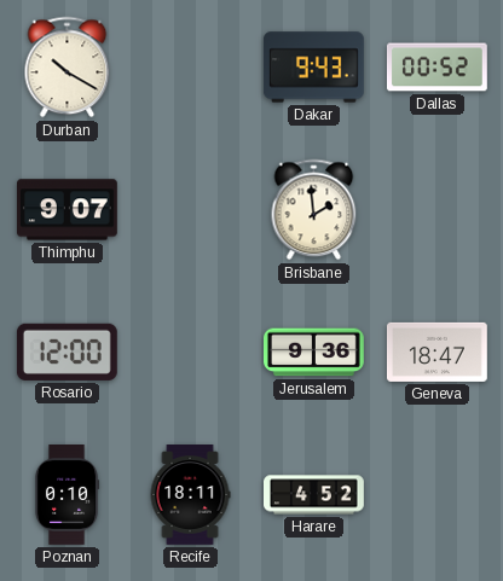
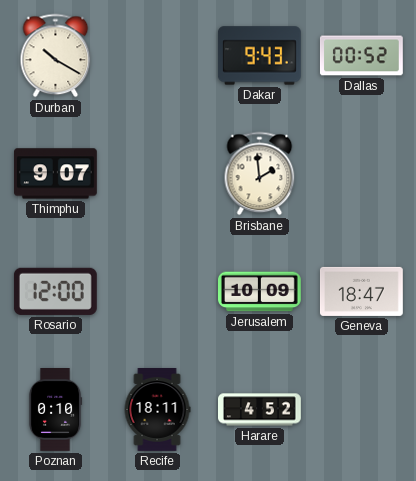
Jerusalem: 9:36 -> 10:09 (260, 292)
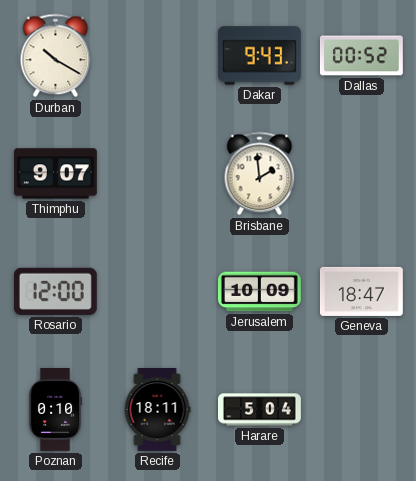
Harare: 4:52 -> 5:04 (260, 410)
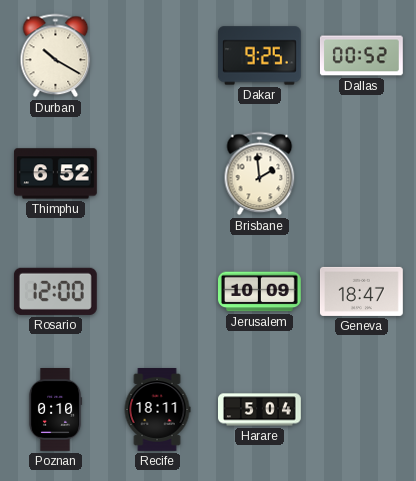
Dakar: 9:43 -> 9:25 (260, 56)
Thimphu: 9:07 -> 6:52 (56, 174)
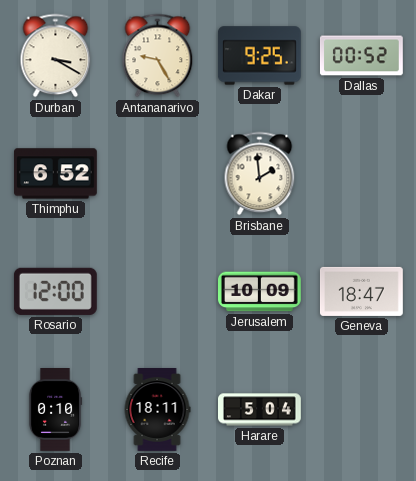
Durban: 10:20 -> 3:20 (56, 56)
Antananarivo: none -> 9:25 (158, 56)
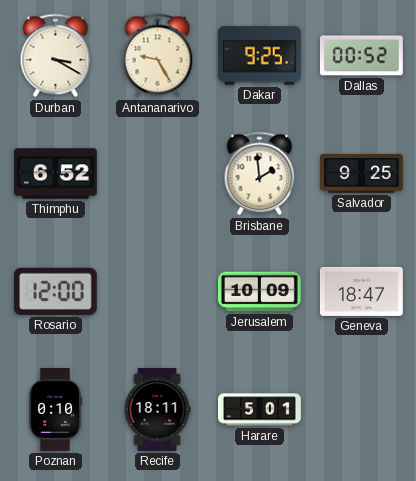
Salvador: none -> 9:25 (362, 173)
Harare: 5:04 -> 5:01 (260, 410)
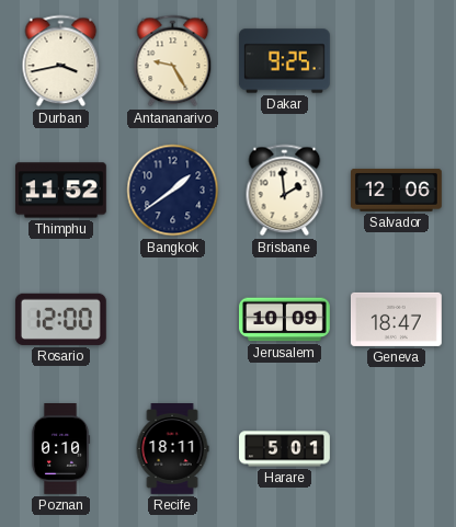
Durban: 3:20 -> 3:43 (61, 61)
Dallas: 00:52 -> none (361, 56)
Thimphu: 6:52 -> 11:52 (61, 191)
Bangkok: none -> 1:39 (173, 191)
Salvador: 9:25 -> 12:06 (397, 190)
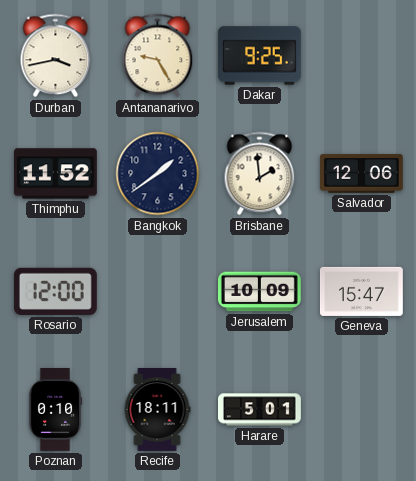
Geneva: 18:47 -> 15:47 (361, 291)
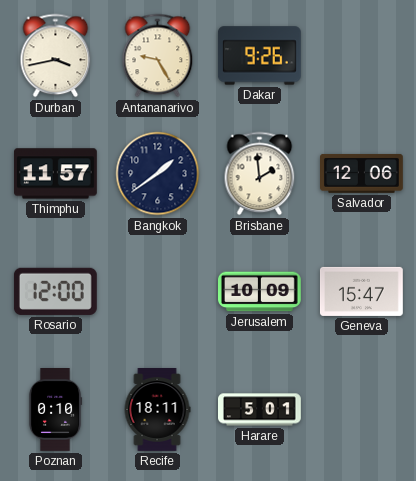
Dakar: 9:25 -> 9:26 (260, 56)
Thimphu: 11:52 -> 11:57 (56, 174)
